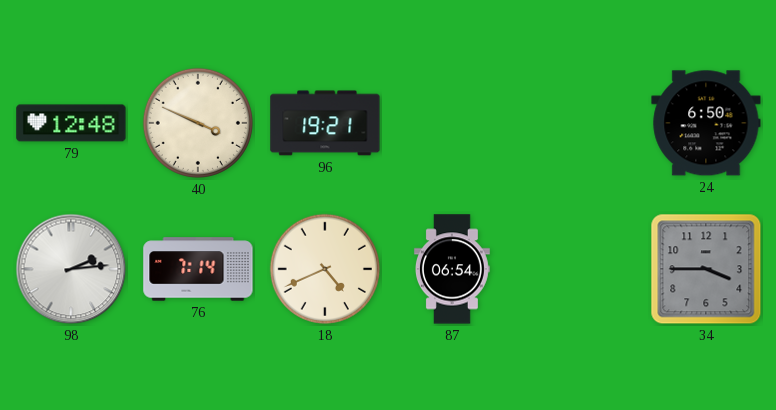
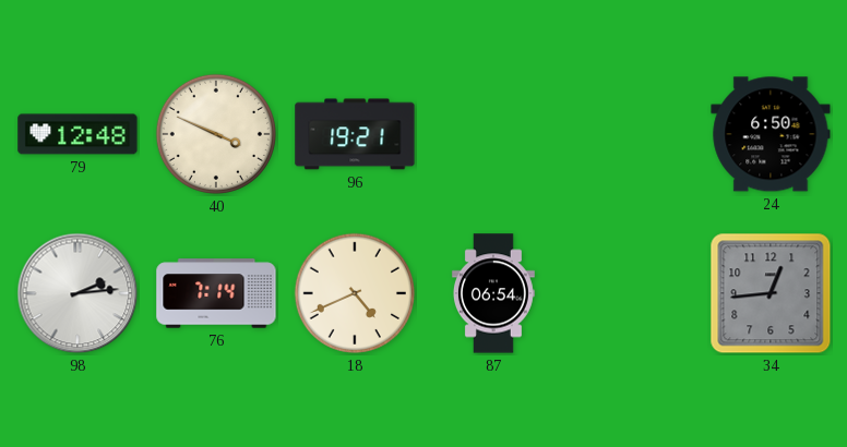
34: 3:45 -> 12:44 (771, 293)
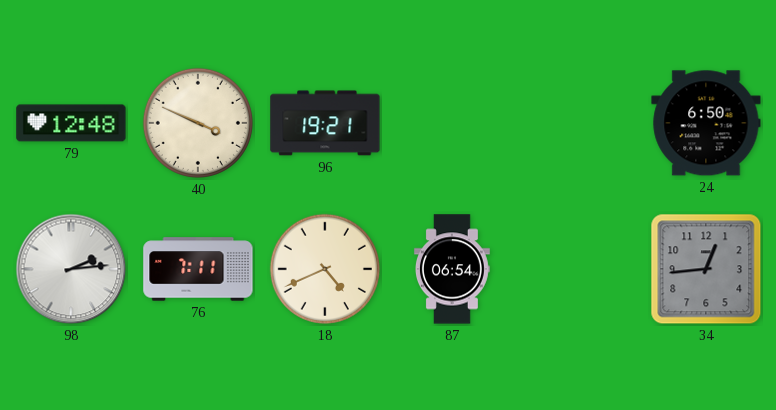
76: 7:14 -> 7:11 (198, 269)
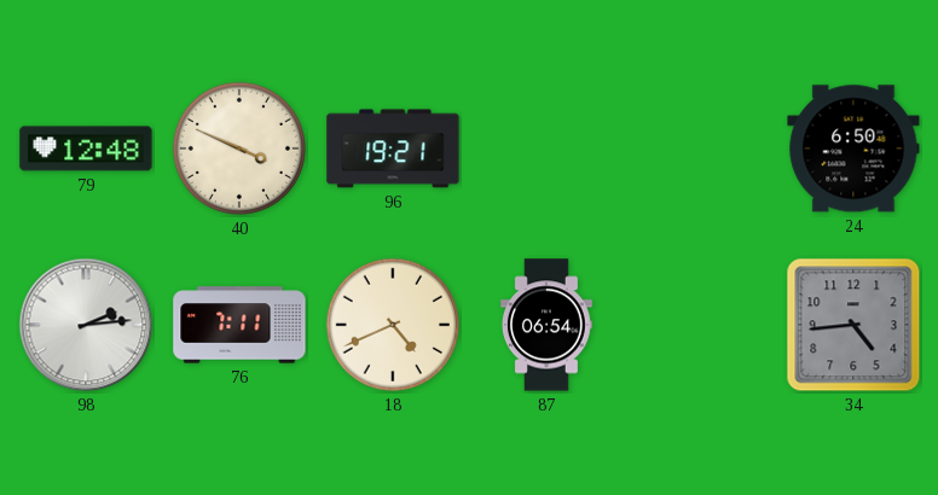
34: 12:44 -> 4:44 (853, 325)
